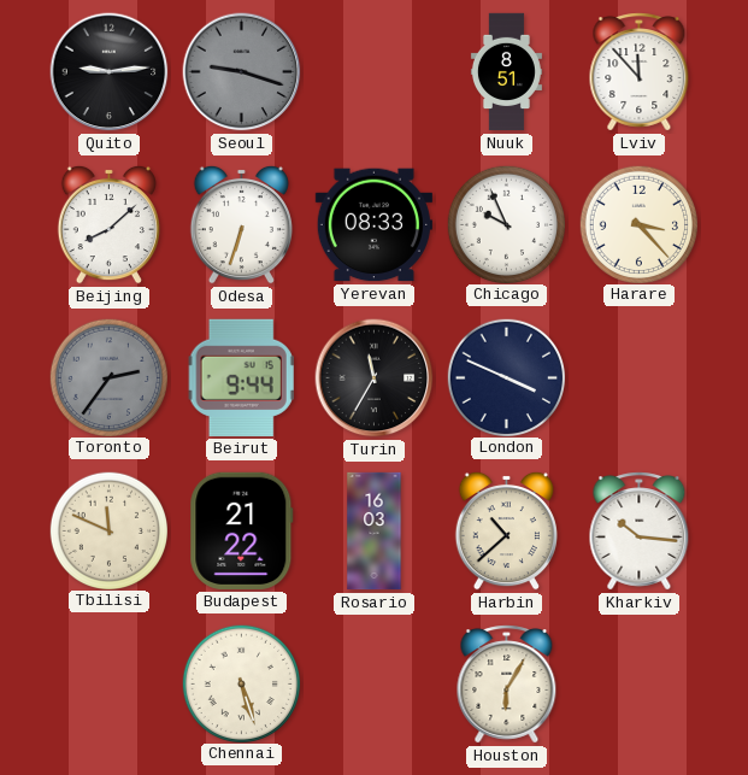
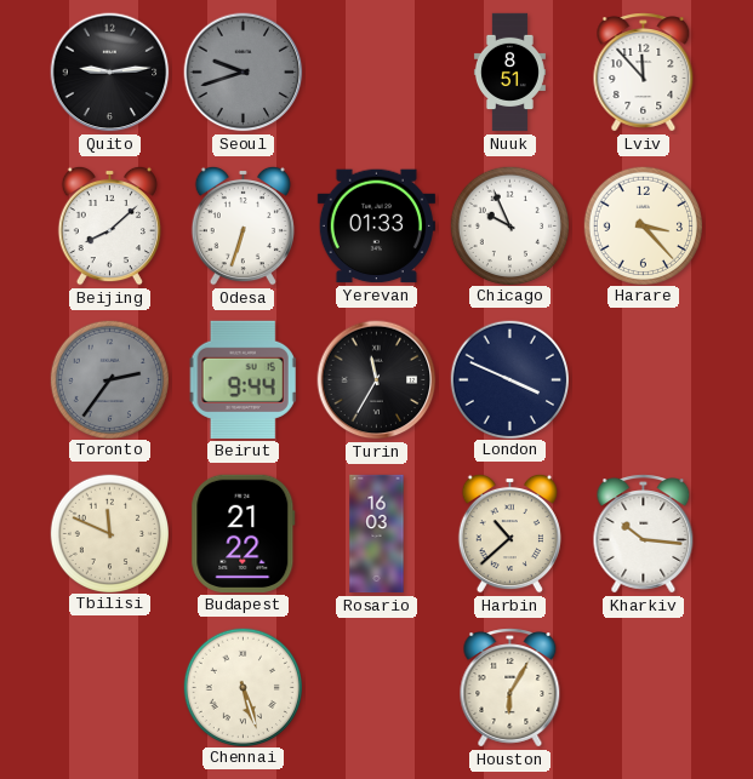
Seoul: 9:18 -> 9:42 (244, 73)
Yerevan: 08:33 -> 01:33 (376, 227)
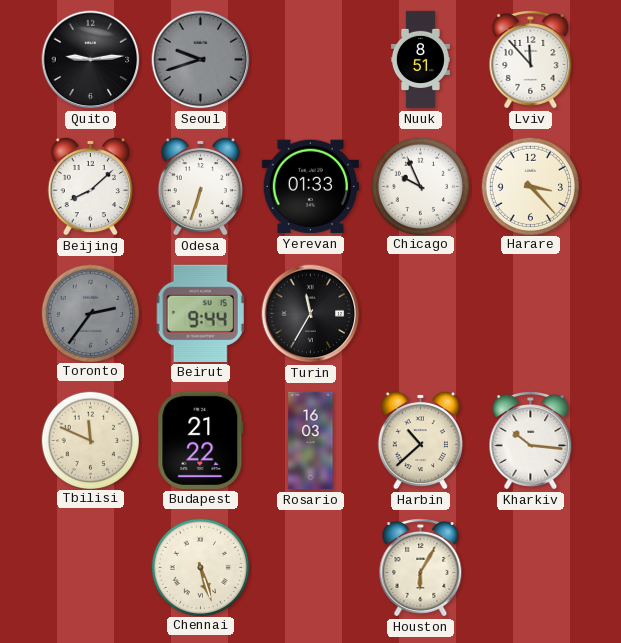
London: 3:49 -> none (509, 379)
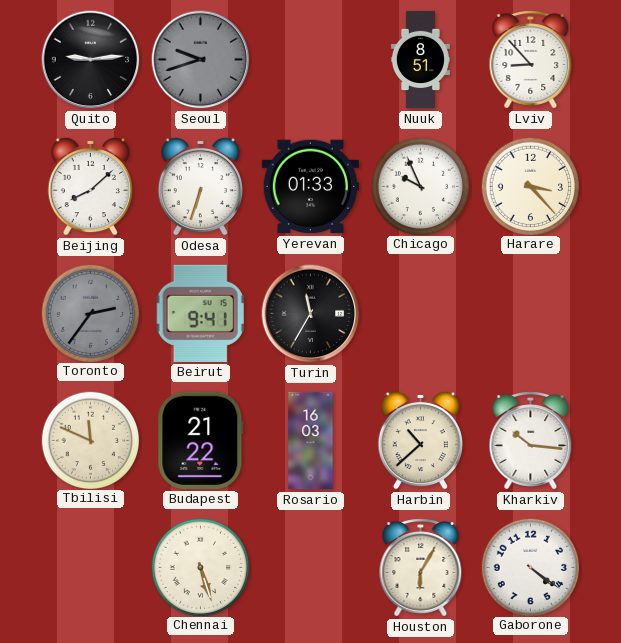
Lviv: 11:53 -> 8:53 (531, 60)
Beirut: 9:44 -> 9:41 (200, 313)
Gaborone: none -> 4:21 (530, 567)
